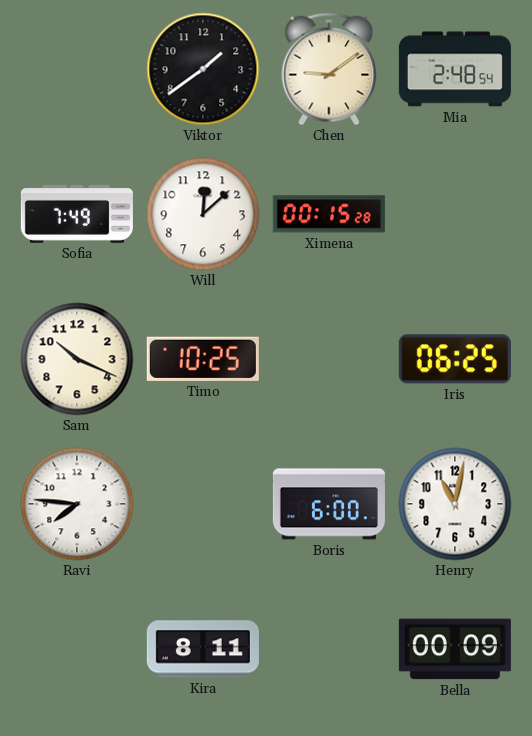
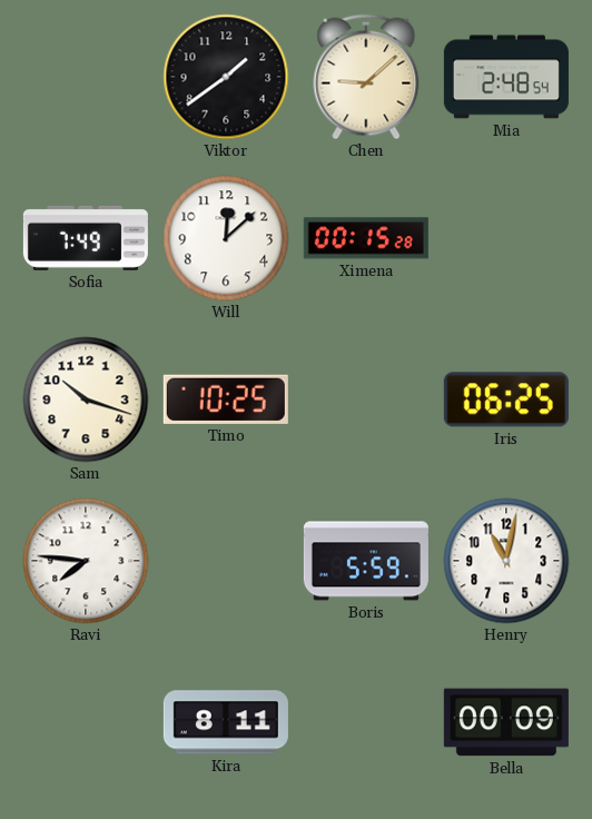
Chen: 9:09 -> 9:08 (366, 77)
Sam: 10:19 -> 10:18 (86, 399)
Boris: 6:00 -> 5:59 (366, 561)
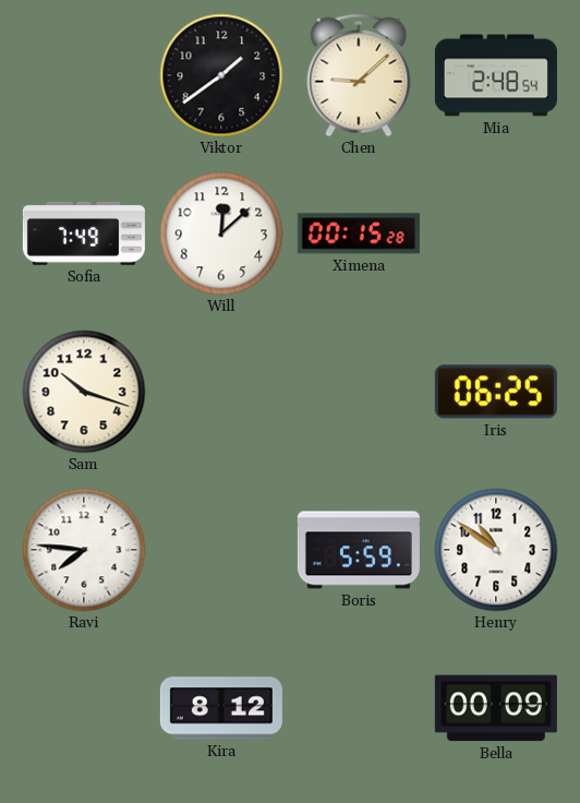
Timo: 10:25 -> none (226, 399)
Henry: 11:02 -> 10:51 (496, 550)
Kira: 8:11 -> 8:12 (221, 708)
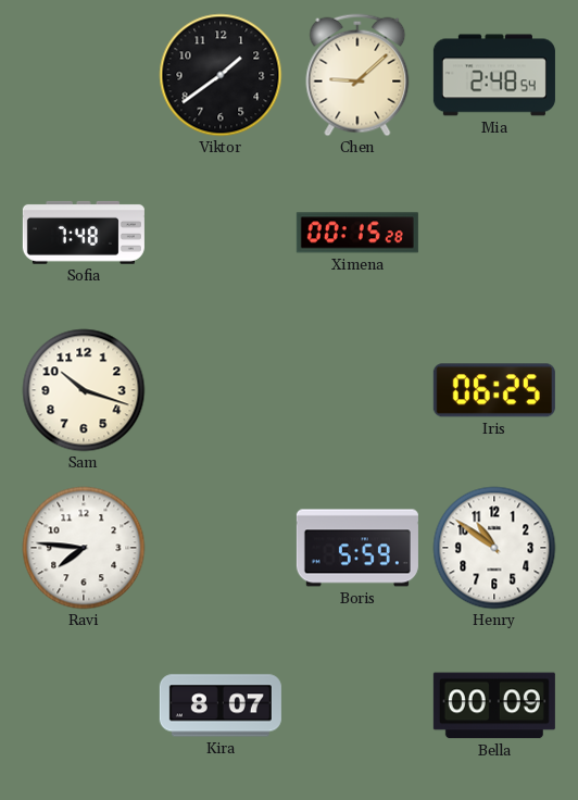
Sofia: 7:49 -> 7:48 (84, 233)
Will: 12:08 -> none (221, 233)
Kira: 8:12 -> 8:07 (221, 705)
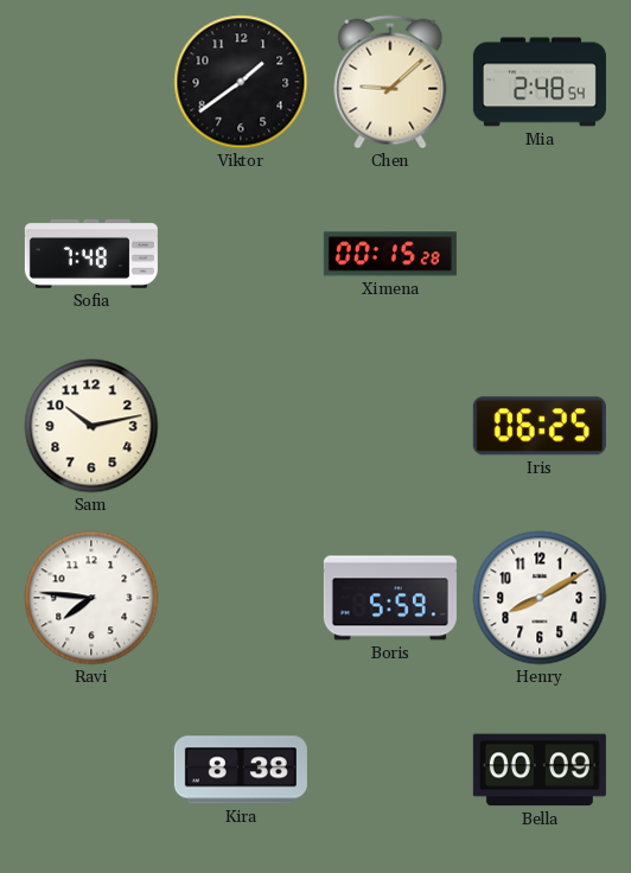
Sam: 10:18 -> 10:13 (91, 426)
Henry: 10:51 -> 8:10 (540, 598)
Kira: 8:07 -> 8:38 (241, 770)
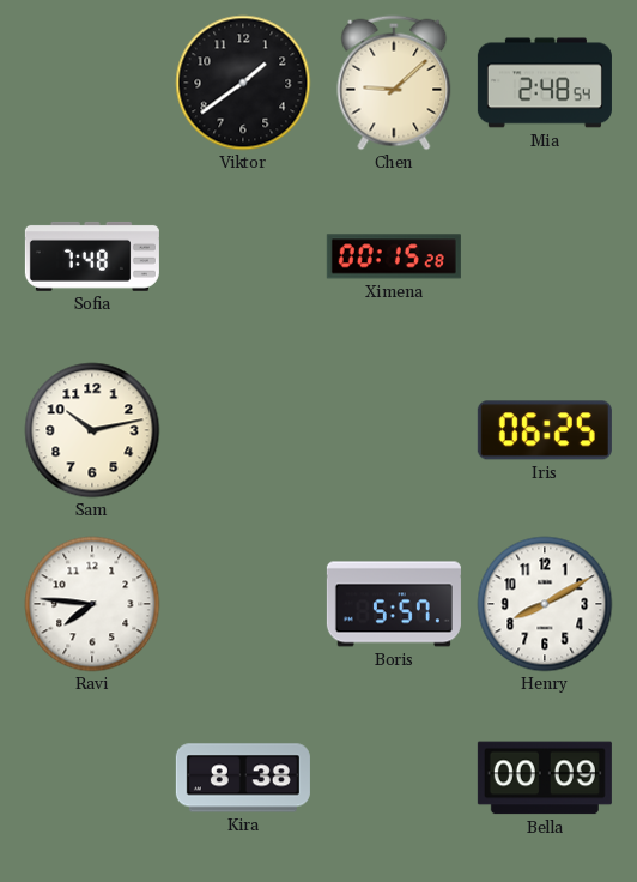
Boris: 5:59 -> 5:57 (394, 604)
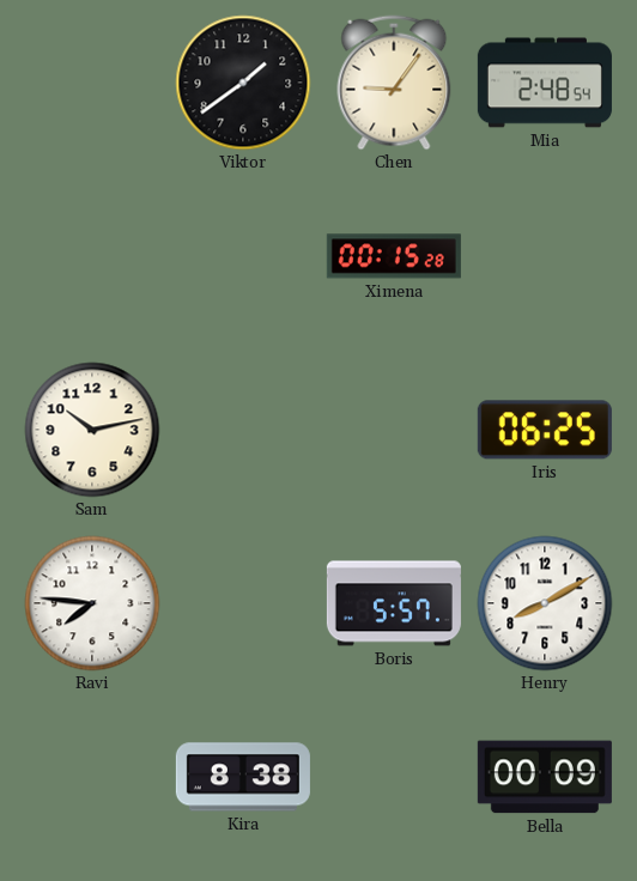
Chen: 9:08 -> 9:06 (394, 83)
Sofia: 7:48 -> none (92, 256)
